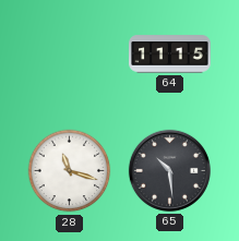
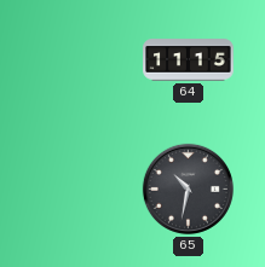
28: 11:18 -> none (70, 171)
65: 10:29 -> 10:32 (188, 188)
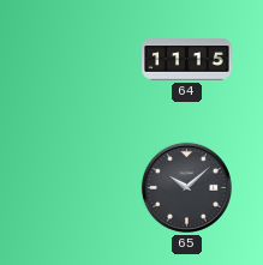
65: 10:32 -> 10:08 (186, 187)
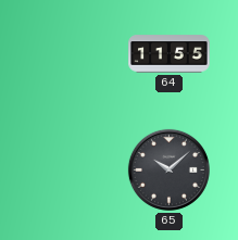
64: 11:15 -> 11:55 (170, 54)
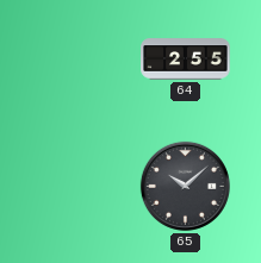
64: 11:55 -> 2:55 (186, 60)
